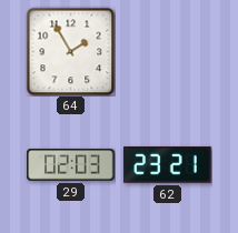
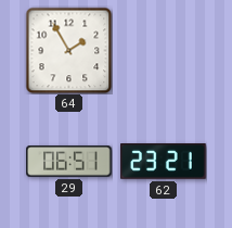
29: 02:03 -> 06:51 (69, 162)
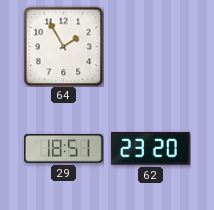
29: 06:51 -> 18:51 (64, 149)
62: 23:21 -> 23:20 (151, 149)
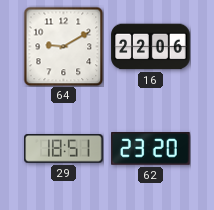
64: 1:55 -> 9:10 (63, 46)
16: none -> 22:06 (151, 47)
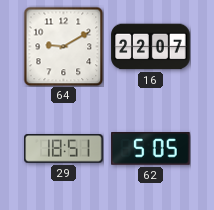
16: 22:06 -> 22:07 (151, 47)
62: 23:20 -> 5:05 (151, 149)
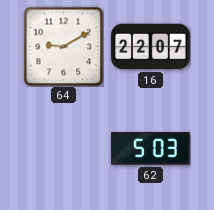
29: 18:51 -> none (64, 149)
62: 5:05 -> 5:03 (151, 149)
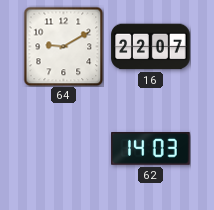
62: 5:03 -> 14:03 (151, 149)
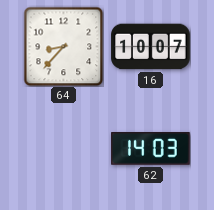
64: 9:10 -> 8:37 (63, 46)
16: 22:07 -> 10:07 (151, 47)
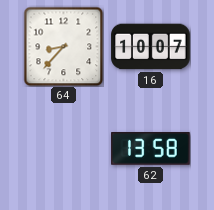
62: 14:03 -> 13:58 (151, 149)
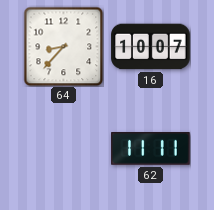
62: 13:58 -> 11:11 (151, 149)
